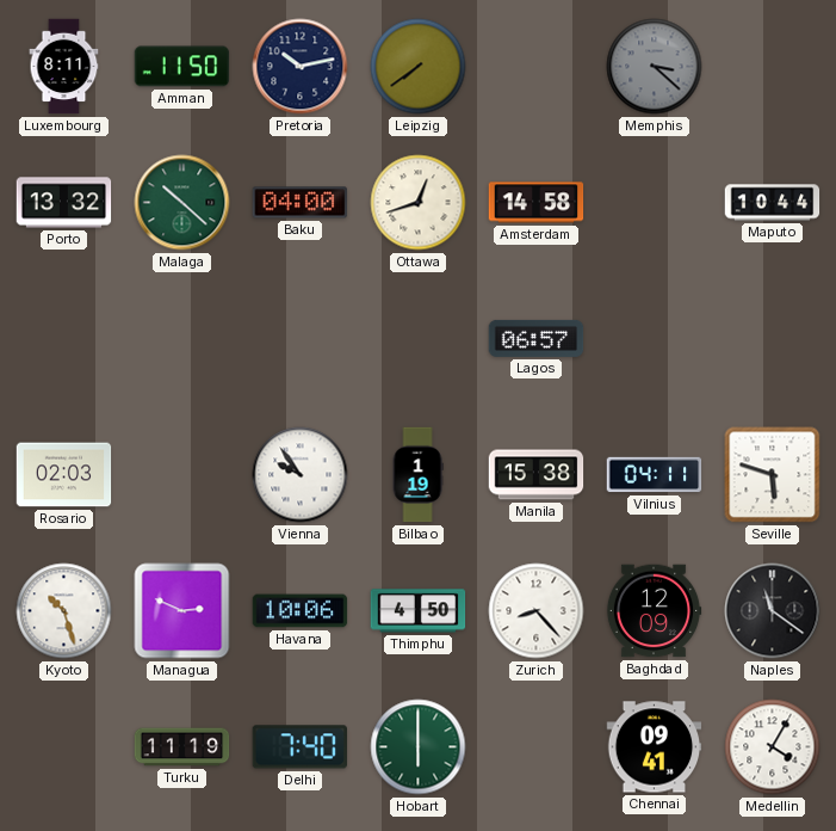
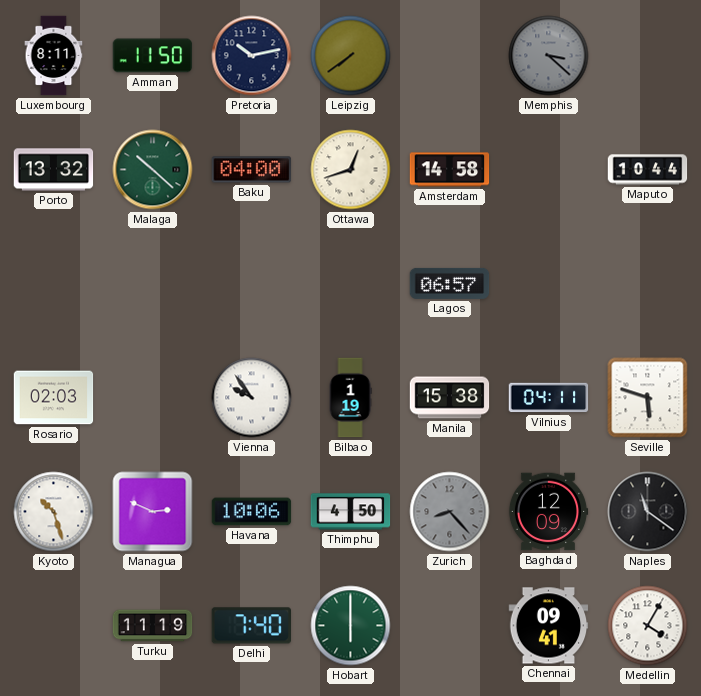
Zurich dial: white -> grey (450, 512)
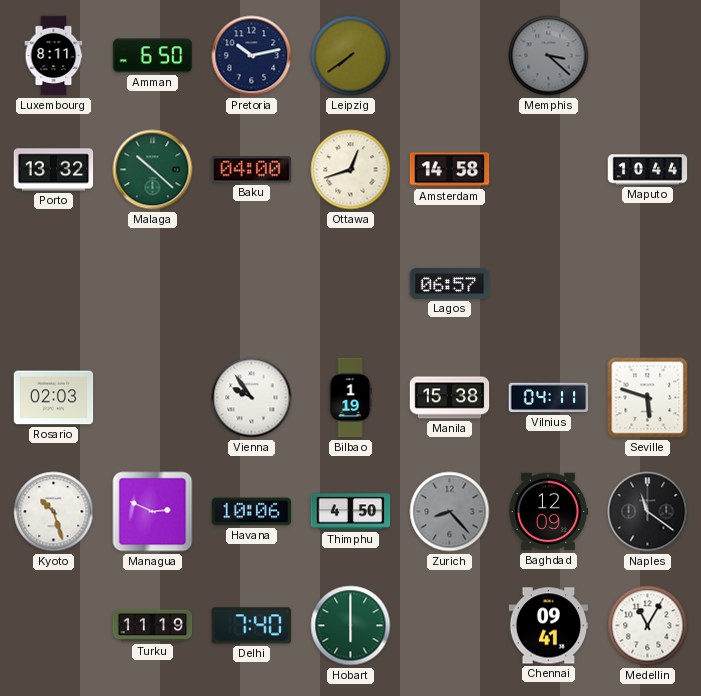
Amman: 11:50 -> 6:50 (153, 56)
Medellin: 4:05 -> 11:05 (648, 626)
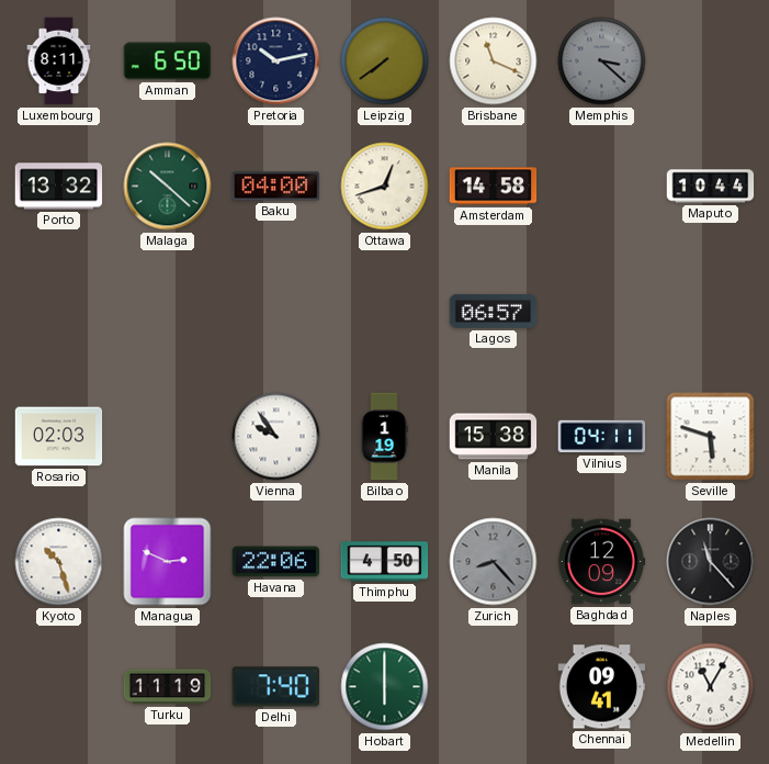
Brisbane: none -> 11:19 (494, 61)
Havana: 10:06 -> 22:06 (276, 562)
Naples: 11:21 -> 11:23 (711, 562)
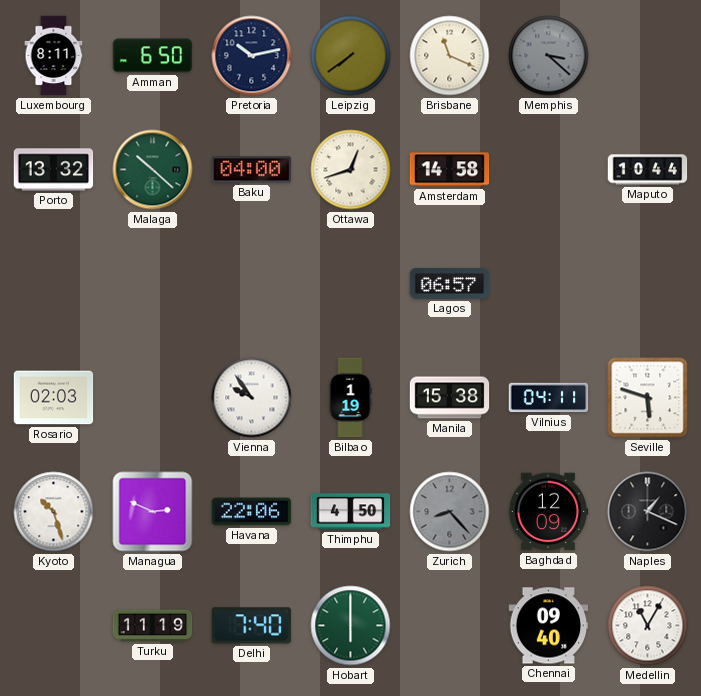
Naples: 11:23 -> 1:19 (648, 512)
Chennai: 09:41 -> 09:40 (549, 626)
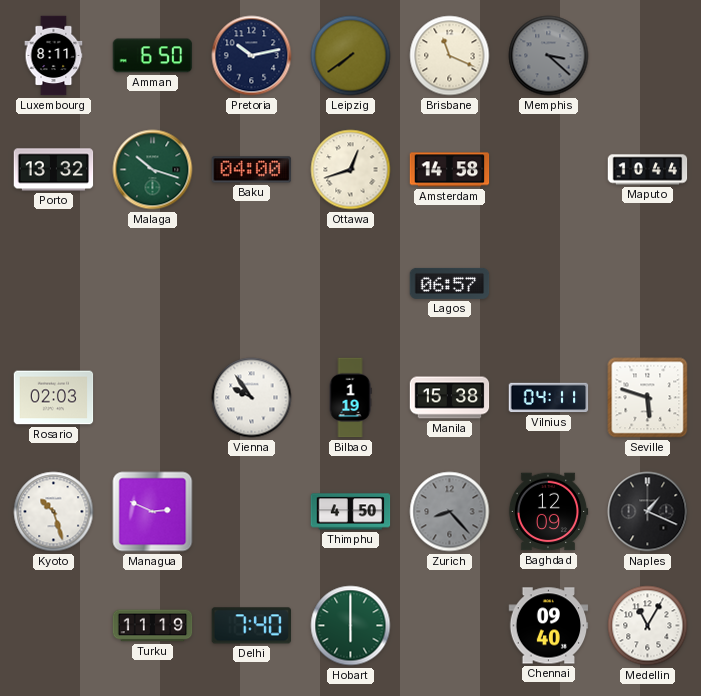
Malaga: 10:22 -> 10:18 (153, 170)
Havana: 22:06 -> none (252, 512)
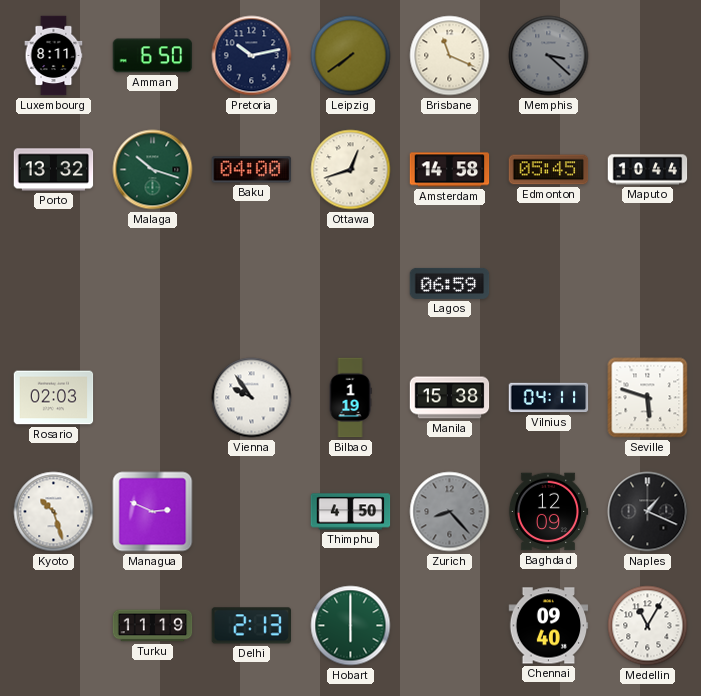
Edmonton: none -> 05:45 (549, 170)
Lagos: 06:57 -> 06:59 (450, 283)
Delhi: 7:40 -> 2:13 (251, 626)
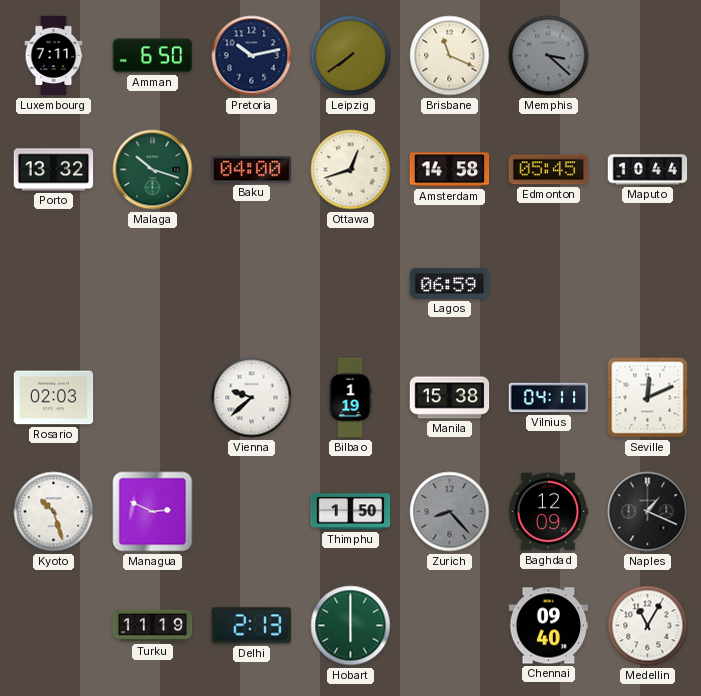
Luxembourg: 8:11 -> 7:11 (54, 56)
Vienna: 9:54 -> 9:38 (252, 398)
Seville: 5:48 -> 12:11 (648, 398)
Thimphu: 4:50 -> 1:50 (351, 512)
